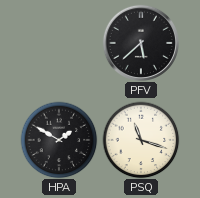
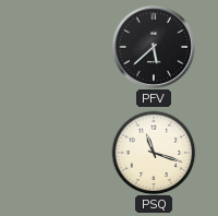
HPA: 1:50 -> none (59, 140)
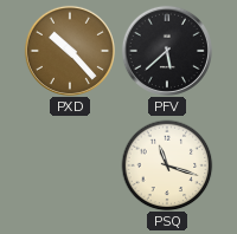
PXD: none -> 10:23 (70, 51)
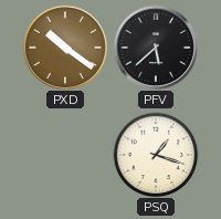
PXD: 10:23 -> 10:21 (65, 48)
PSQ: 11:18 -> 1:18 (156, 155)
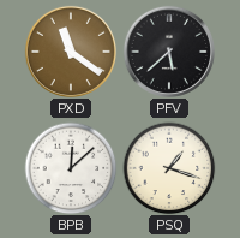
PXD: 10:21 -> 11:21 (71, 52)
BPB: none -> 12:08 (71, 168)
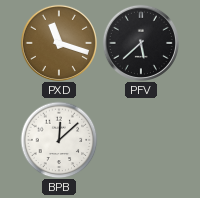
PXD: 11:21 -> 11:18 (59, 43)
PSQ: 1:18 -> none (169, 168)
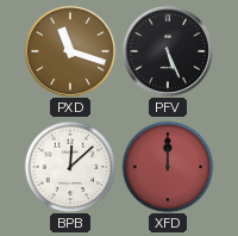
PFV: 5:38 -> 5:26 (168, 51)
XFD: none -> 12:00 (168, 167)
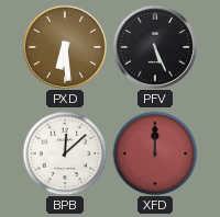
PXD: 11:18 -> 6:29 (65, 47)
